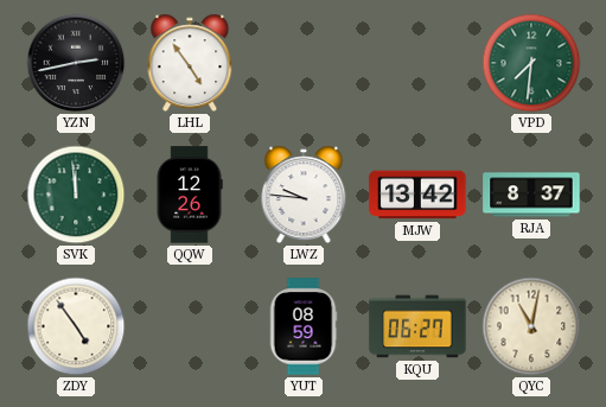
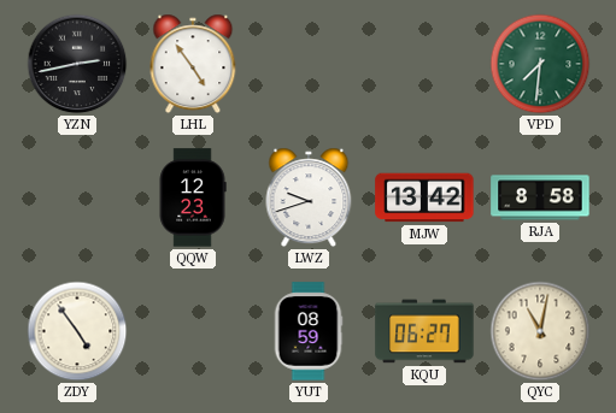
SVK: 11:59 -> none (76, 195)
QQW: 12:26 -> 12:23 (193, 197)
LWZ: 9:46 -> 9:42 (309, 197)
RJA: 8:37 -> 8:58 (540, 197)
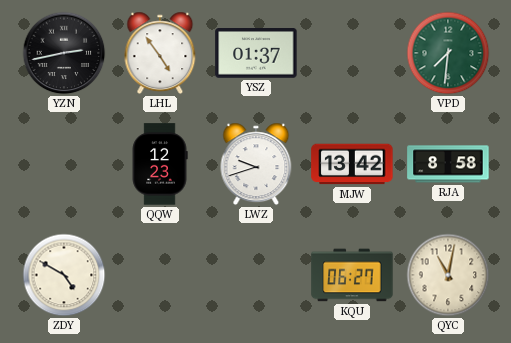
YSZ: none -> 01:37 (256, 54)
ZDY: 4:54 -> 4:50 (64, 275)
YUT: 08:59 -> none (309, 331)
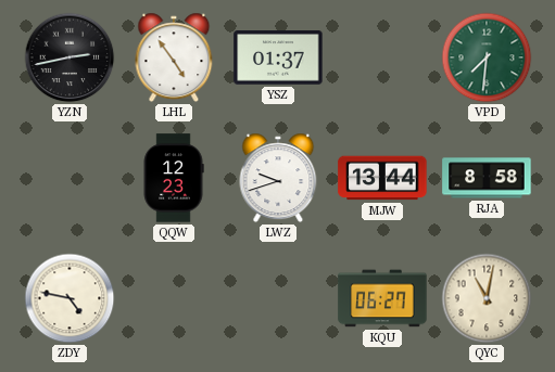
MJW: 13:42 -> 13:44 (382, 178)
ZDY: 4:50 -> 4:47 (70, 298)
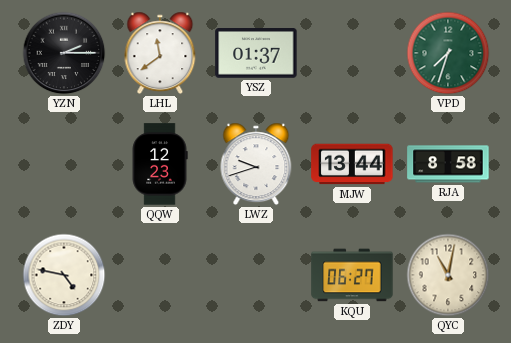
YZN: 2:43 -> 2:15 (64, 53)
LHL: 4:54 -> 11:39 (160, 53)
VPD: 7:31 -> 7:33 (448, 53)
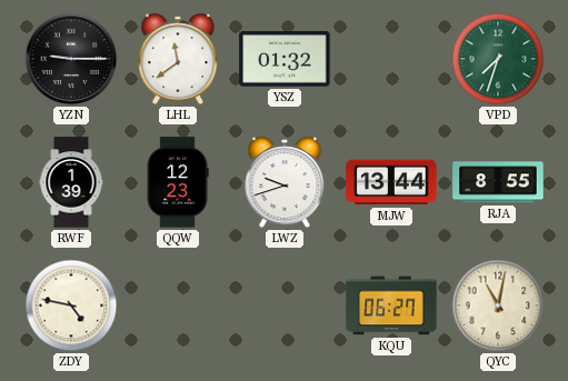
YZN: 2:15 -> 9:15 (71, 59)
YSZ: 01:37 -> 01:32 (285, 60)
RWF: none -> 1:39 (71, 182)
RJA: 8:58 -> 8:55 (498, 182)
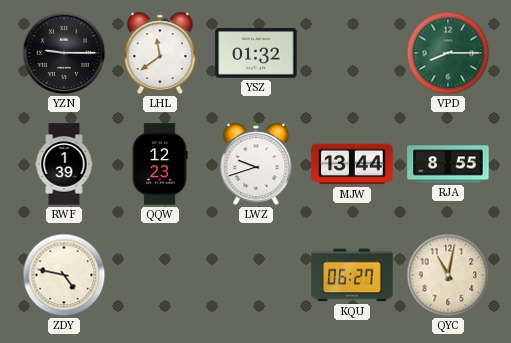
VPD: 7:33 -> 8:15 (448, 53)
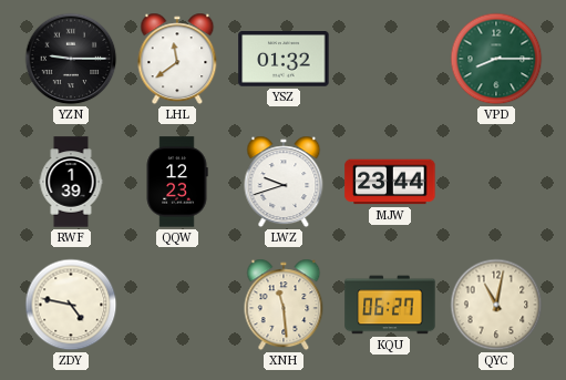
MJW: 13:44 -> 23:44 (390, 182)
RJA: 8:55 -> none (448, 164)
XNH: none -> 11:29 (284, 305)
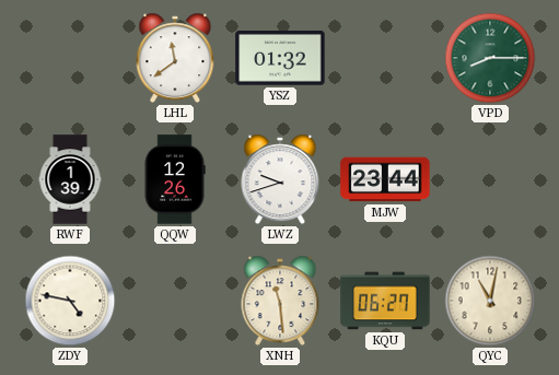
YZN: 9:15 -> none (71, 59)
QQW: 12:23 -> 12:26 (175, 179)
